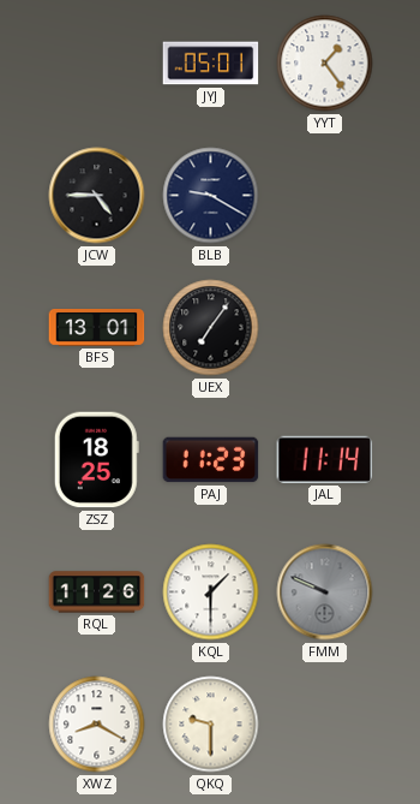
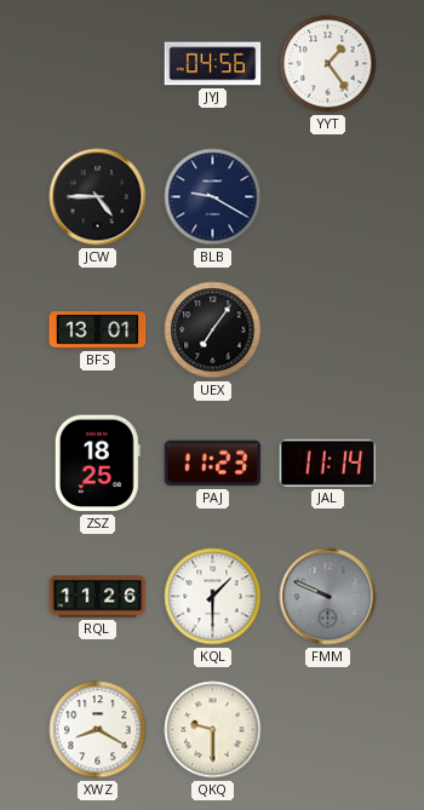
JYJ: 05:01 -> 04:56 (213, 64)
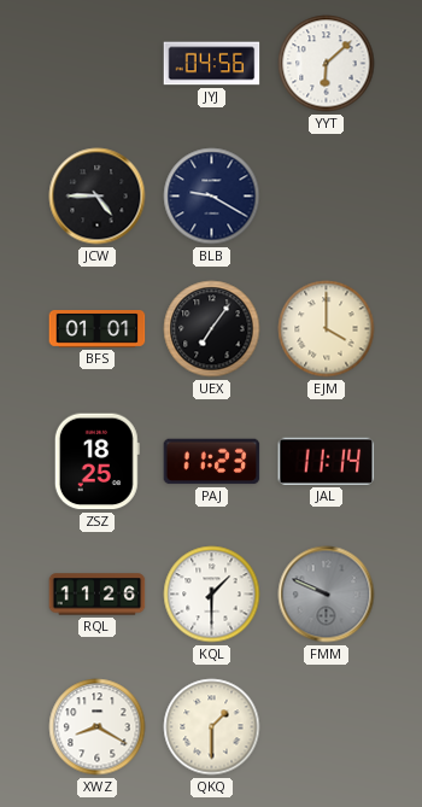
YYT: 1:24 -> 6:08 (327, 64)
BFS: 13:01 -> 01:01 (98, 329)
EJM: none -> 4:00 (327, 329)
QKQ: 9:30 -> 1:30 (212, 727)
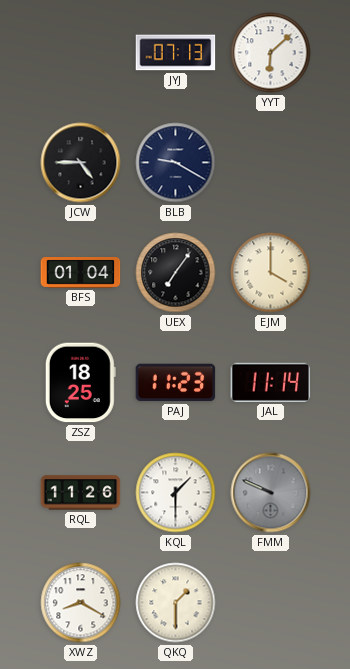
JYJ: 04:56 -> 07:13 (176, 53)
BFS: 01:01 -> 01:04 (81, 273)
